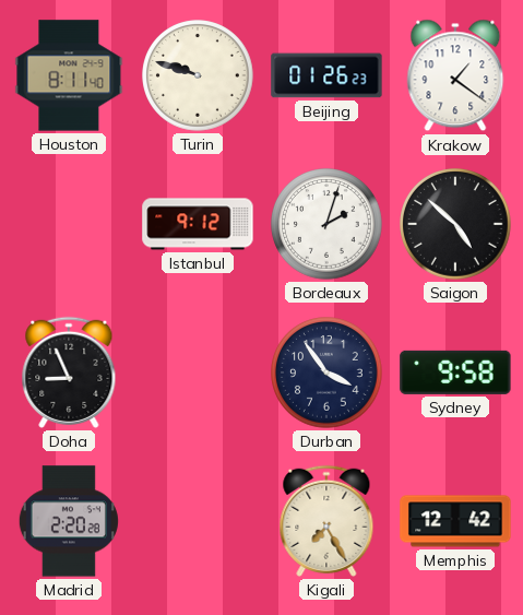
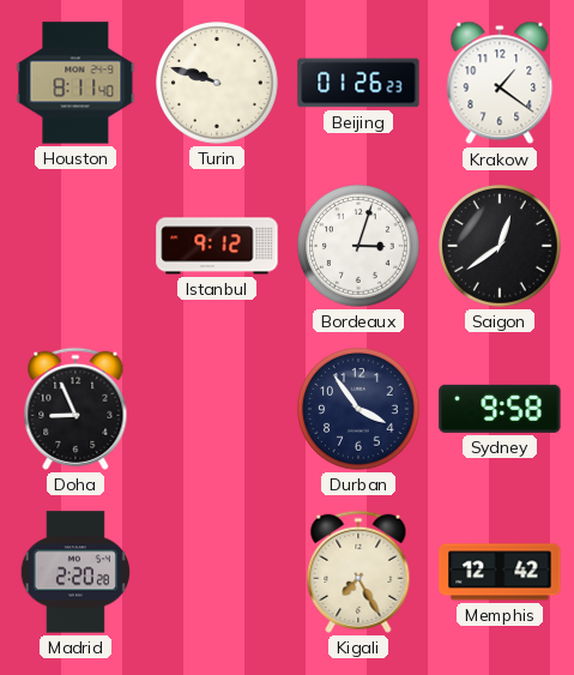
Bordeaux: 2:03 -> 3:03 (358, 246)
Saigon: 4:52 -> 12:39 (500, 246)
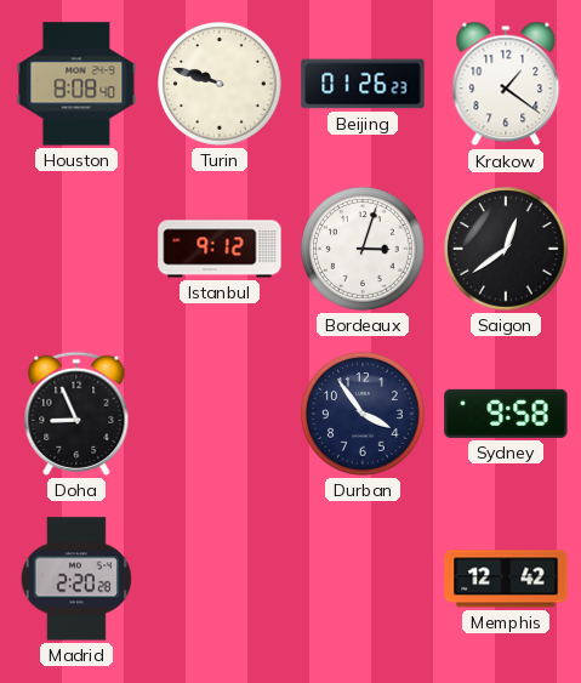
Houston: 8:11 -> 8:08 (76, 84)
Kigali: 7:25 -> none (358, 572)
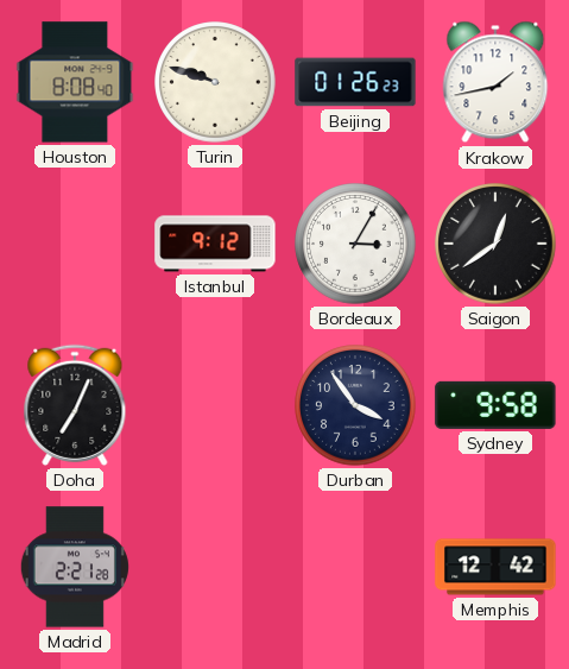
Krakow: 1:21 -> 1:43 (495, 82)
Bordeaux: 3:03 -> 3:05 (355, 244)
Doha: 8:56 -> 7:04 (75, 405)
Madrid: 2:20 -> 2:21 (75, 567)
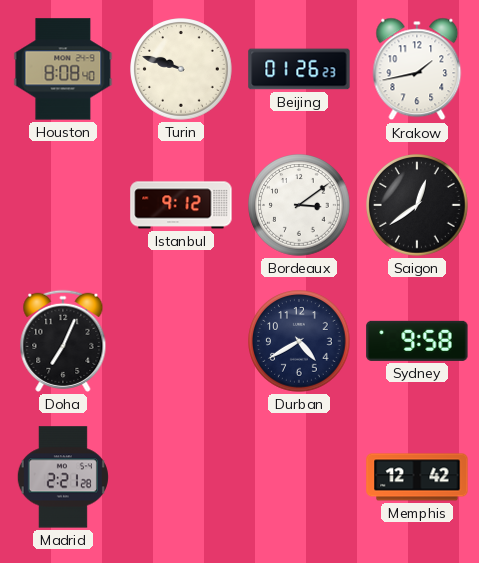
Bordeaux: 3:05 -> 3:09 (299, 205)
Durban: 3:54 -> 4:40 (299, 341)
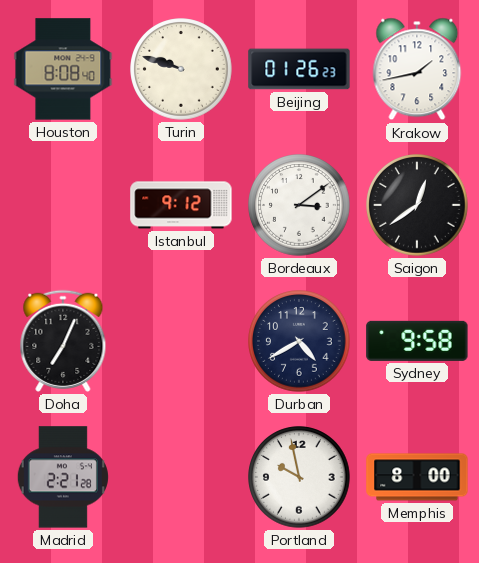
Portland: none -> 9:58 (299, 477)
Memphis: 12:42 -> 8:00 (417, 477)
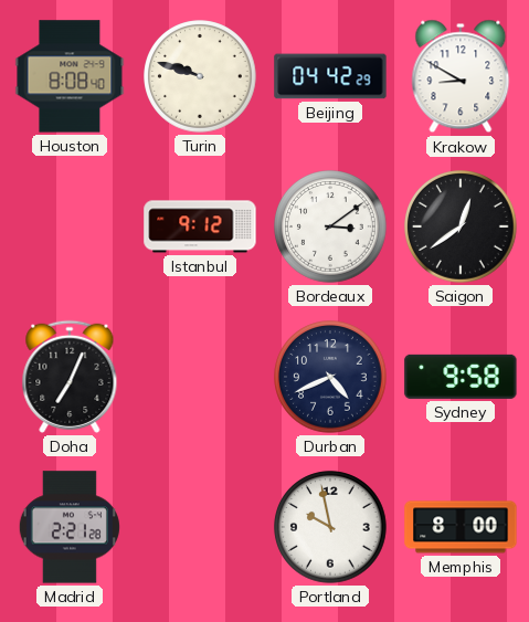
Beijing: 01:26 -> 04:42 (330, 76)
Krakow: 1:43 -> 8:50 (461, 76)
Durban: 4:40 -> 4:41 (330, 377)
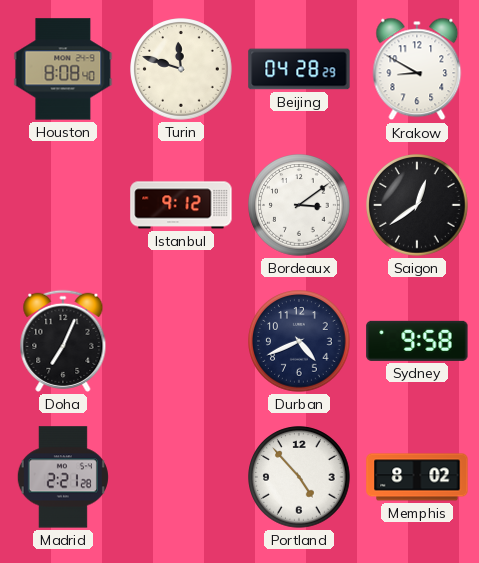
Turin: 9:48 -> 11:48 (181, 69)
Beijing: 04:42 -> 04:28 (299, 69)
Portland: 9:58 -> 4:53 (299, 477)
Memphis: 8:00 -> 8:02 (417, 477)
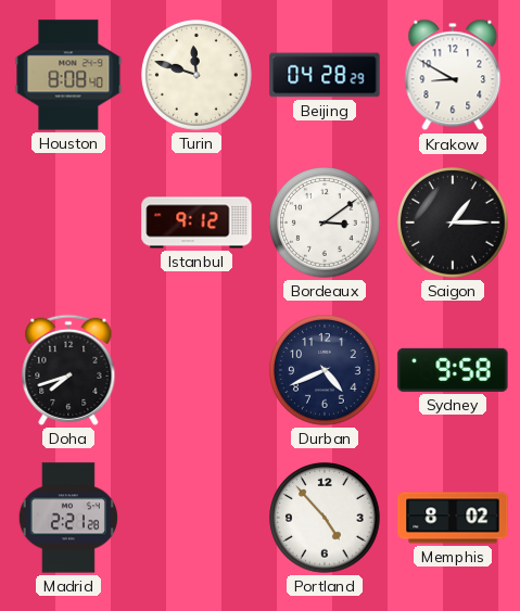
Saigon: 12:39 -> 1:15 (453, 222)
Doha: 7:04 -> 7:42 (68, 370)
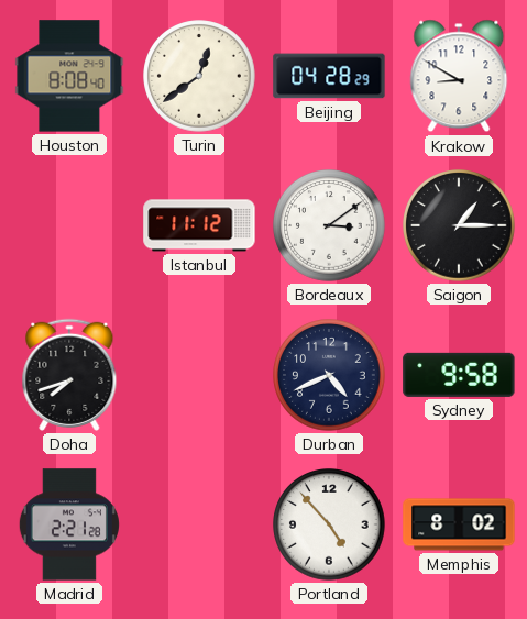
Turin: 11:48 -> 12:39 (199, 76)
Istanbul: 9:12 -> 11:12 (199, 225)
